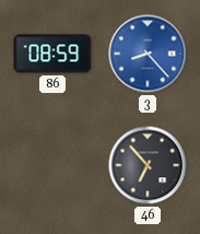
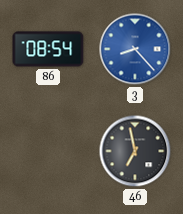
86: 08:59 -> 08:54 (48, 49)
46: 6:53 -> 6:58 (135, 151)
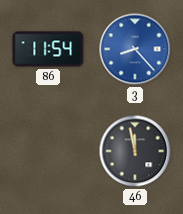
86: 08:54 -> 11:54 (48, 49)
46: 6:58 -> 11:58 (135, 151)
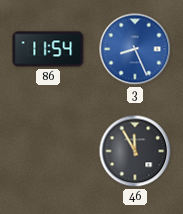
3: 8:23 -> 8:26 (135, 49)
46: 11:58 -> 11:55 (135, 151)
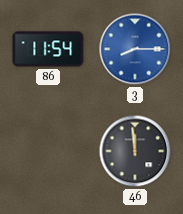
3: 8:26 -> 8:15 (135, 49)
46: 11:55 -> 11:59 (135, 151)
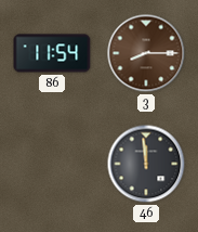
3 dial: blue -> brown (146, 53)
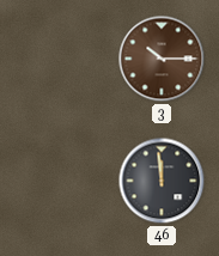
86: 11:54 -> none (52, 53)
3: 8:15 -> 10:15 (162, 59)
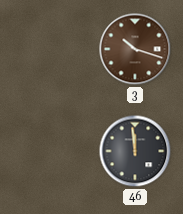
3: 10:15 -> 10:18 (135, 49)
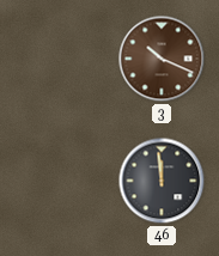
3: 10:18 -> 10:19 (162, 59)
